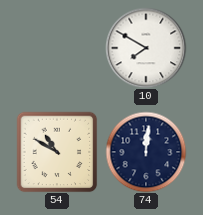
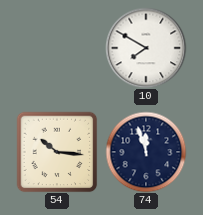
54: 10:50 -> 10:16 (57, 152)
74: 12:01 -> 11:57 (146, 152)
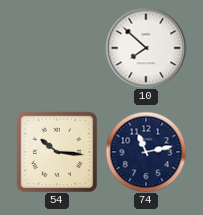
10: 7:50 -> 7:52 (146, 48)
74: 11:57 -> 11:13 (146, 152)
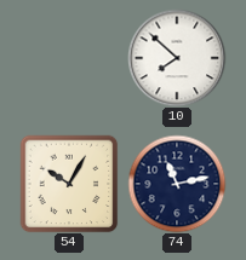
54: 10:16 -> 10:05 (69, 184)
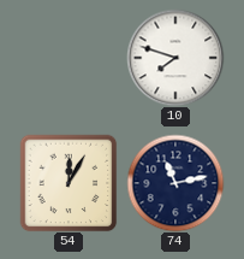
10: 7:52 -> 7:48 (175, 58)
54: 10:05 -> 12:05 (69, 183)
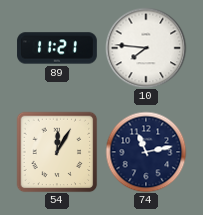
89: none -> 11:21 (57, 48)
10: 7:48 -> 7:46 (146, 48)
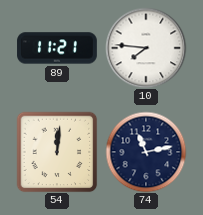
54: 12:05 -> 12:01 (57, 152)
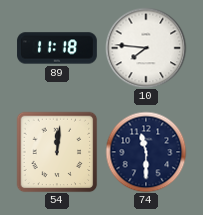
89: 11:21 -> 11:18 (57, 48)
74: 11:13 -> 11:30 (146, 152)
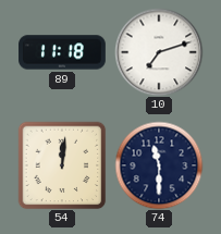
10: 7:46 -> 7:12 (159, 52)
